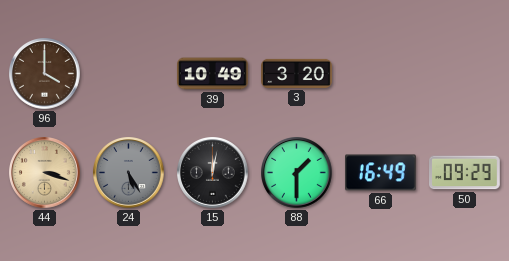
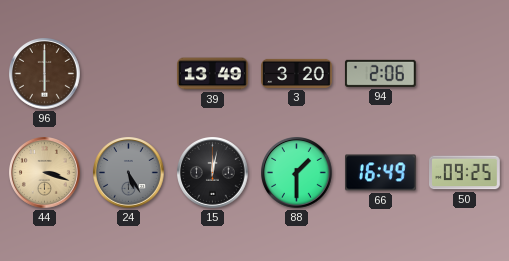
96: 4:00 -> 6:00 (45, 74)
39: 10:49 -> 13:49 (213, 74)
94: none -> 2:06 (380, 73)
50: 09:29 -> 09:25 (465, 173)
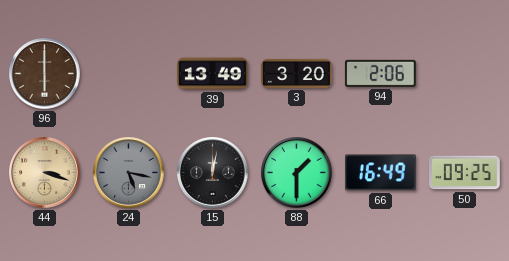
24: 5:25 -> 5:17 (129, 173)
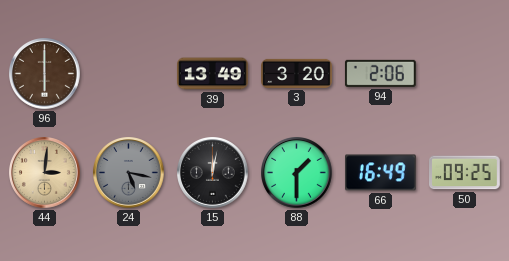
44: 3:18 -> 3:01 (45, 173)
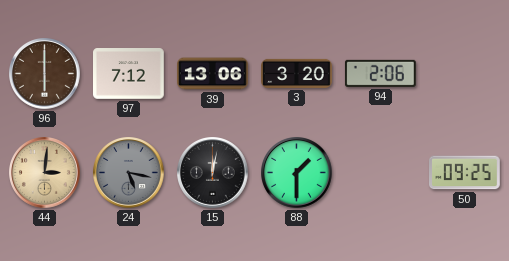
97: none -> 7:12 (129, 74)
39: 13:49 -> 13:06 (213, 74)
66: 16:49 -> none (381, 173)
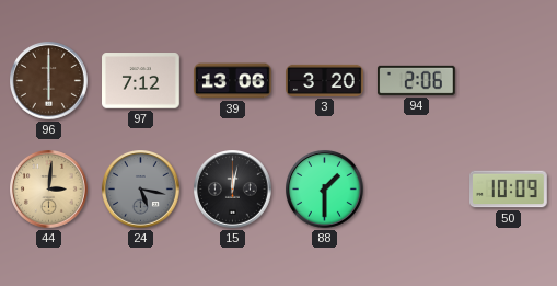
50: 09:25 -> 10:09 (509, 190)
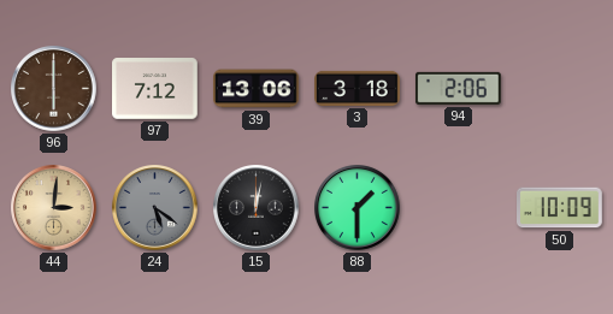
3: 3:20 -> 3:18 (358, 88)
24: 5:17 -> 5:21 (155, 208)
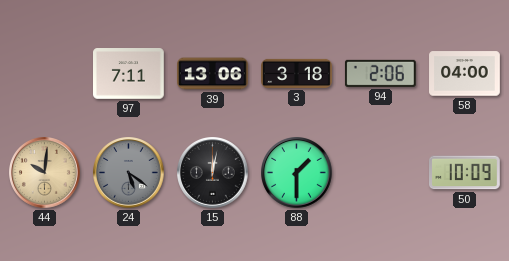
96: 6:00 -> none (54, 89)
97: 7:12 -> 7:11 (129, 74)
58: none -> 04:00 (465, 74)
44: 3:01 -> 10:01 (45, 173)
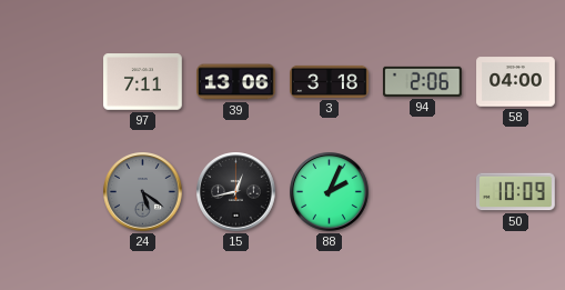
44: 10:01 -> none (45, 173)
15: 12:02 -> 12:43 (236, 192)
88: 1:30 -> 2:04 (330, 192)
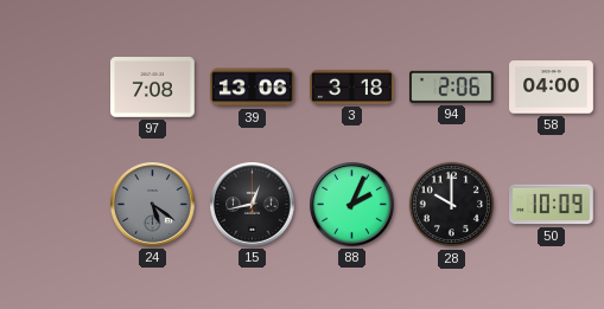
97: 7:11 -> 7:08 (153, 88)
28: none -> 10:00 (452, 205)
